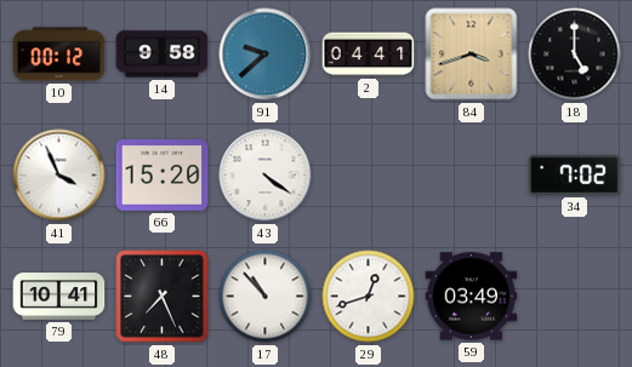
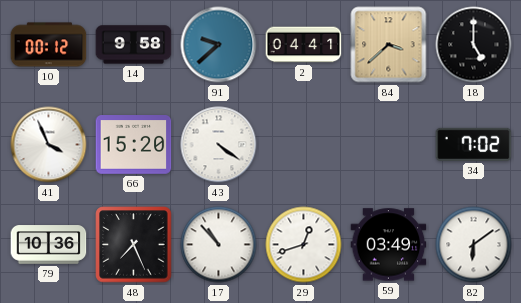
84: 3:42 -> 3:38 (389, 45)
79: 10:41 -> 10:36 (49, 245)
82: none -> 6:09 (474, 245)
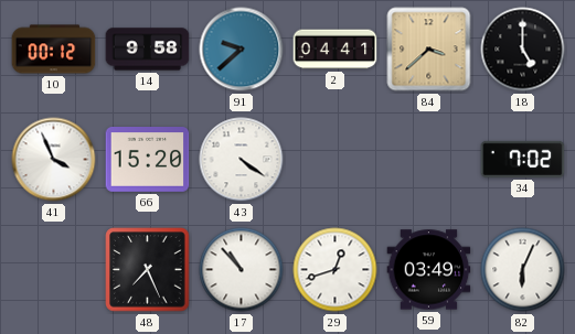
79: 10:36 -> none (49, 245)
82: 6:09 -> 6:04 (523, 270)
